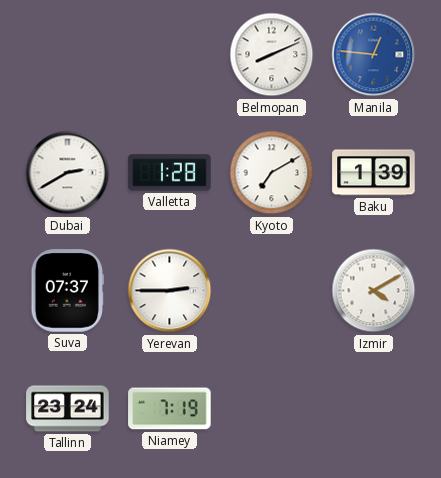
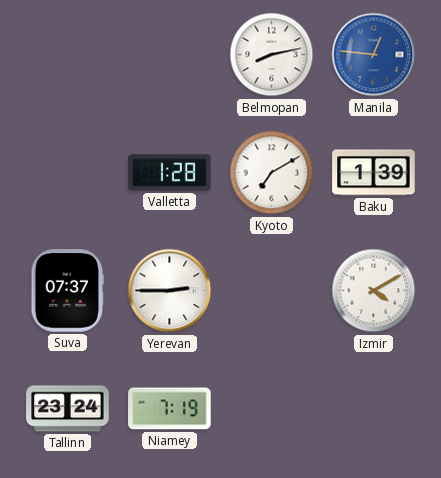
Belmopan: 8:11 -> 8:13 (272, 55)
Dubai: 2:40 -> none (68, 173)
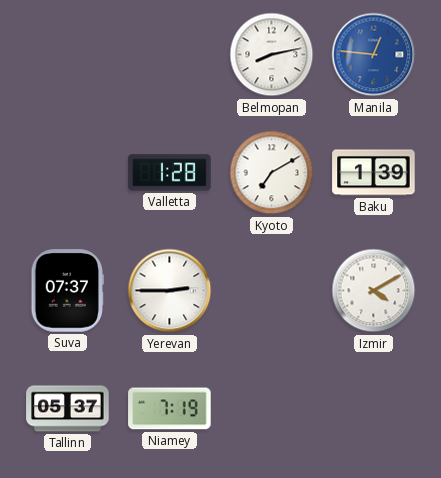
Tallinn: 23:24 -> 05:37 (68, 409)
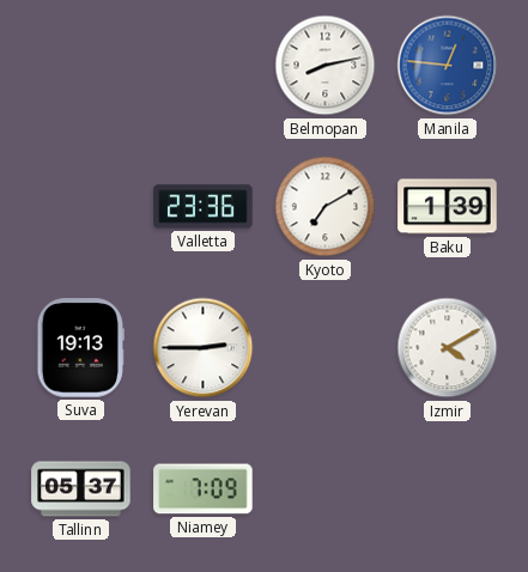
Valletta: 1:28 -> 23:36 (204, 207)
Suva: 07:37 -> 19:13 (80, 348)
Niamey: 7:19 -> 7:09 (204, 489)
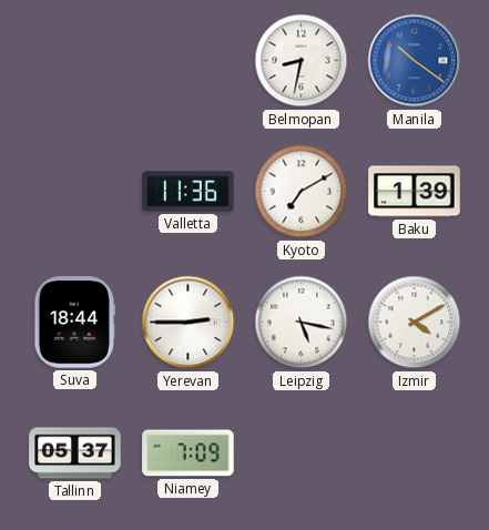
Belmopan: 8:13 -> 8:32 (302, 61)
Manila: 12:46 -> 10:21 (415, 61)
Valletta: 23:36 -> 11:36 (189, 192)
Suva: 19:13 -> 18:44 (74, 323)
Leipzig: none -> 5:17 (302, 323)
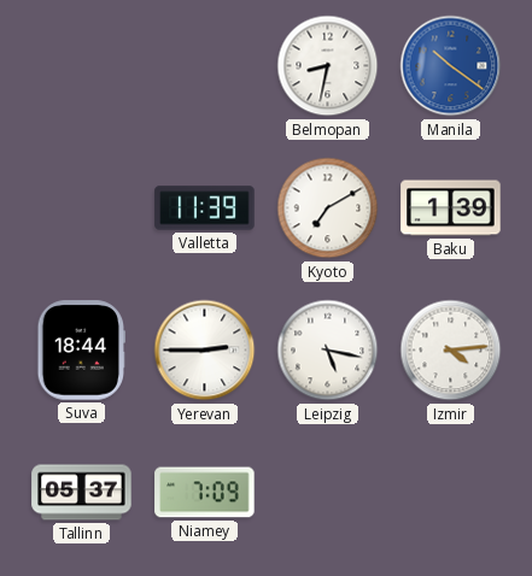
Valletta: 11:36 -> 11:39 (205, 208)
Izmir: 4:10 -> 4:14 (451, 351)
